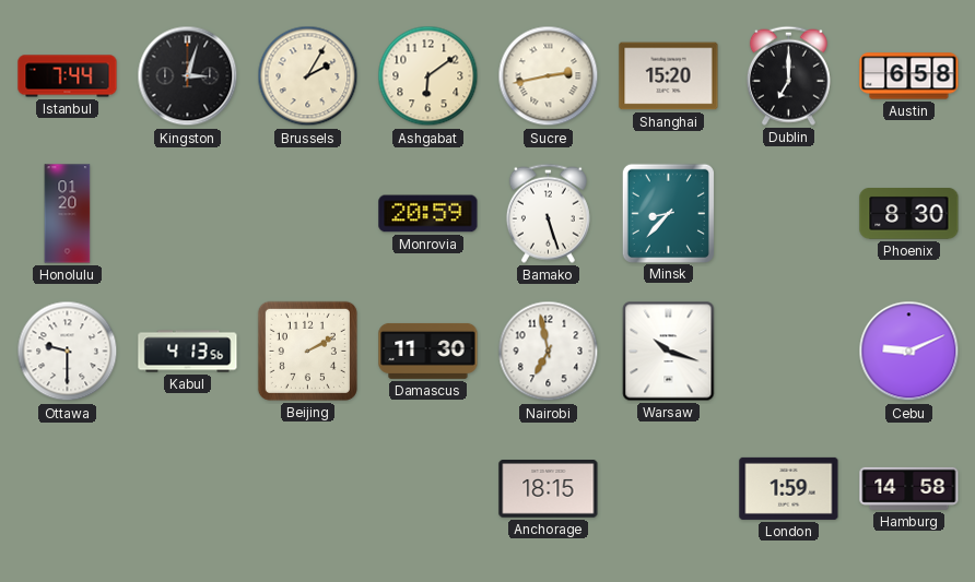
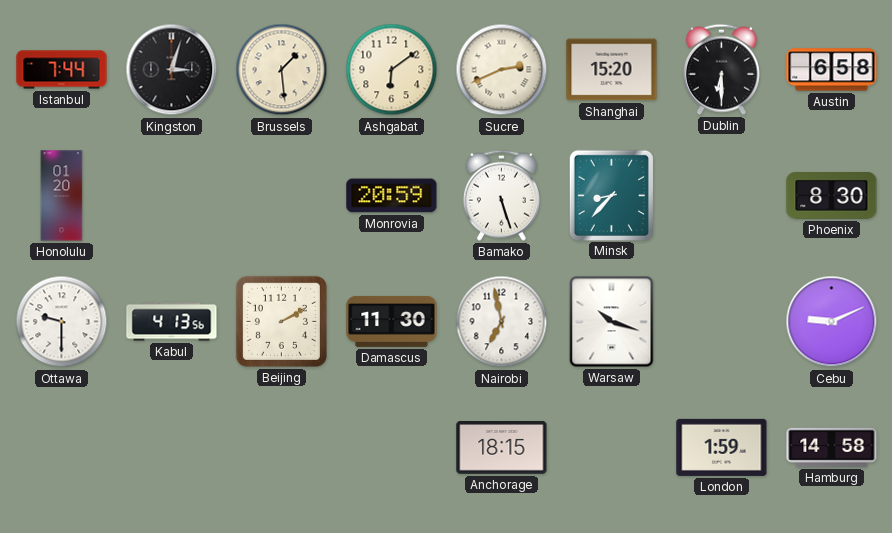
Brussels: 2:05 -> 1:29 (282, 70)
Sucre: 2:43 -> 2:41 (502, 70)
Dublin: 7:00 -> 6:30 (721, 69)
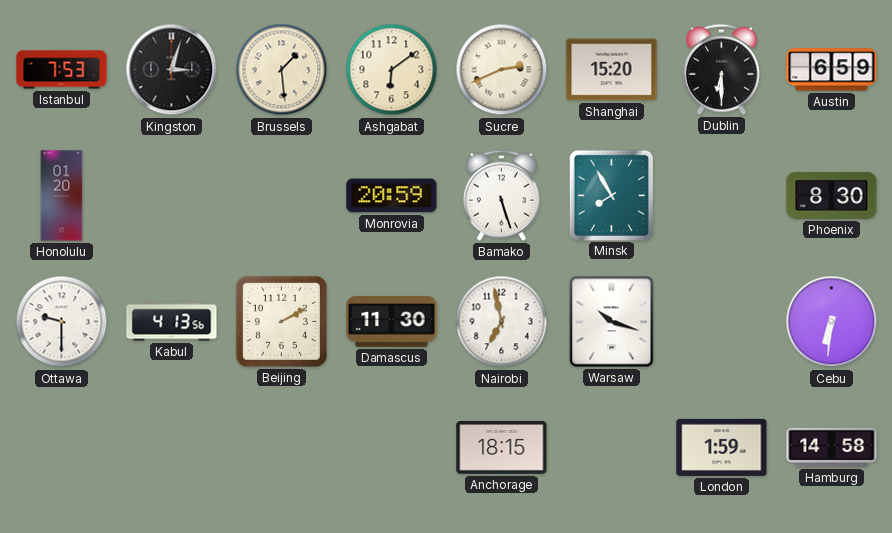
Istanbul: 7:44 -> 7:53 (62, 70)
Austin: 6:58 -> 6:59 (832, 70)
Minsk: 8:37 -> 7:55 (611, 195)
Cebu: 9:11 -> 6:31 (832, 322)
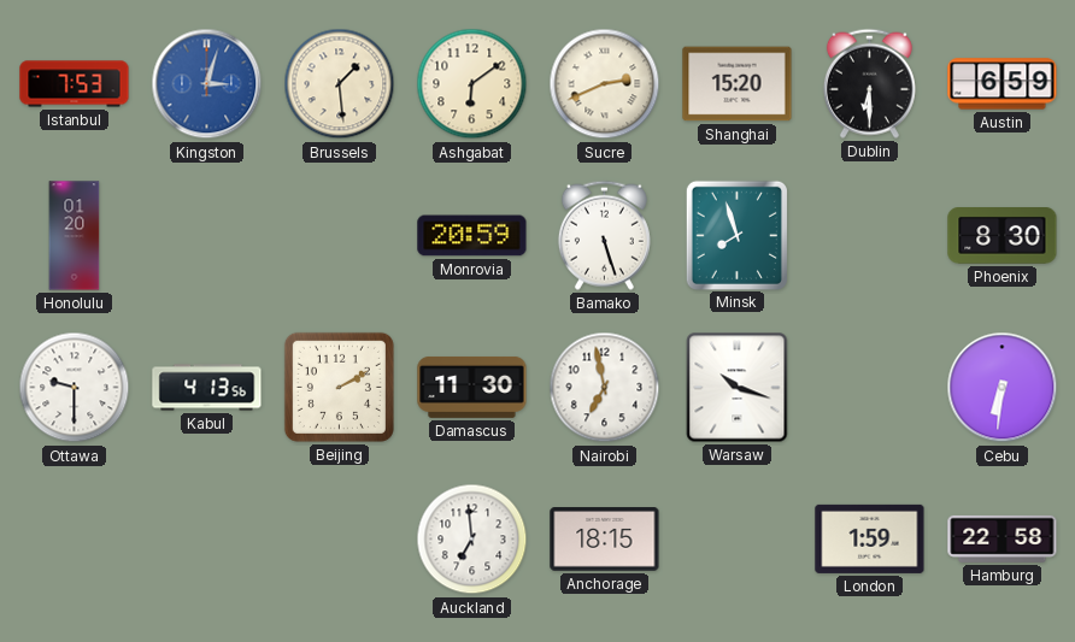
Kingston dial: black -> blue (207, 84)
Minsk: 7:55 -> 7:57 (736, 235)
Auckland: none -> 6:59 (472, 540)
Hamburg: 14:58 -> 22:58 (1003, 538)
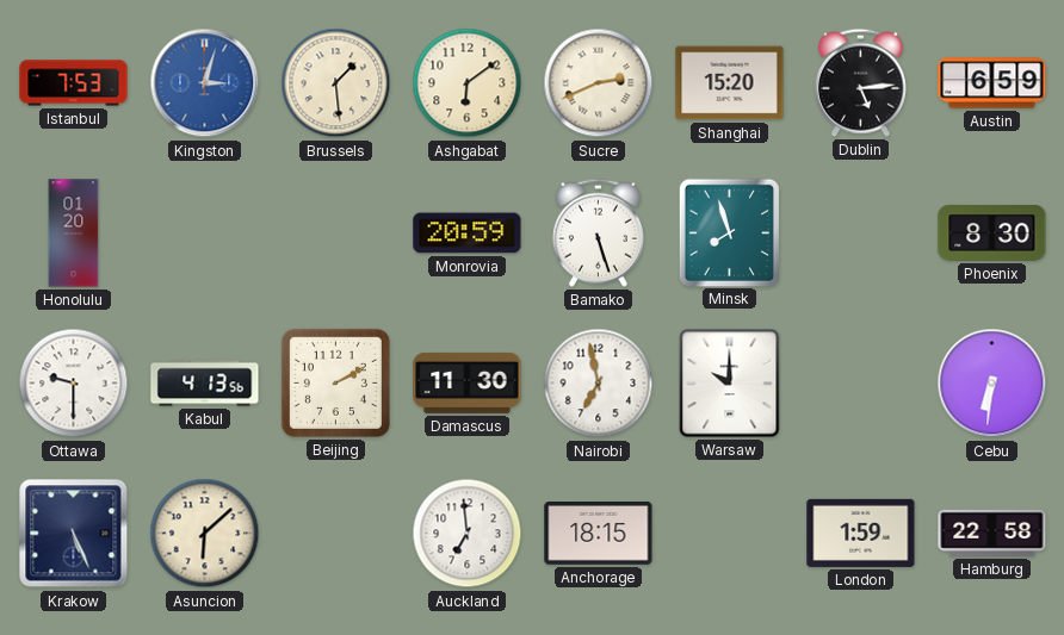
Dublin: 6:30 -> 5:14 (860, 82)
Warsaw: 10:18 -> 10:00 (730, 384)
Krakow: none -> 5:26 (74, 534)
Asuncion: none -> 6:08 (205, 534)
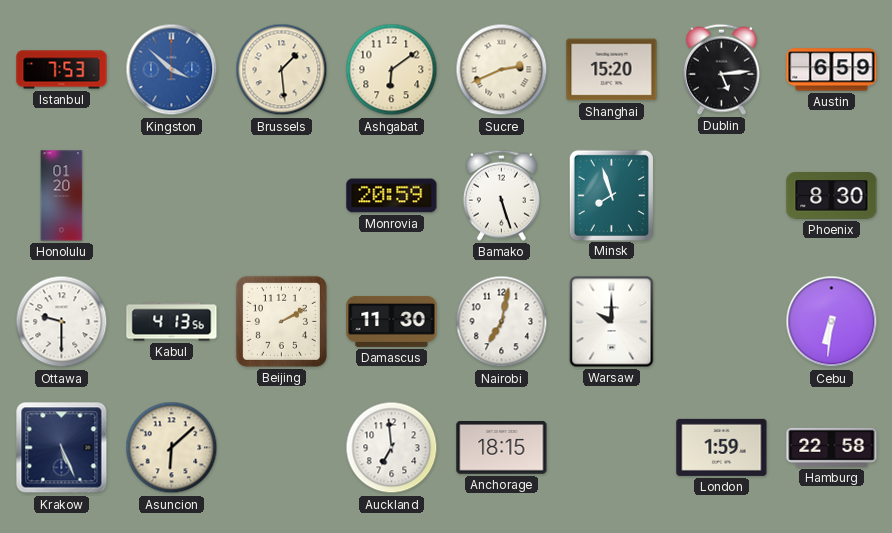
Kingston: 3:03 -> 3:52 (172, 70)
Nairobi: 6:58 -> 7:02 (502, 322)
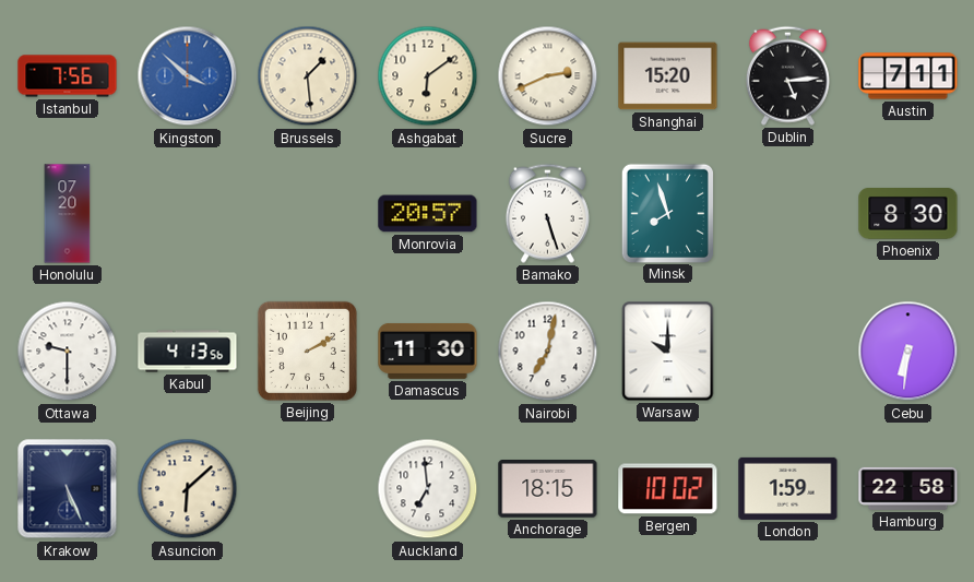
Istanbul: 7:53 -> 7:56 (68, 76)
Austin: 6:59 -> 7:11 (908, 76)
Honolulu: 01:20 -> 07:20 (68, 214)
Monrovia: 20:59 -> 20:57 (428, 214)
Bergen: none -> 10:02 (668, 489)
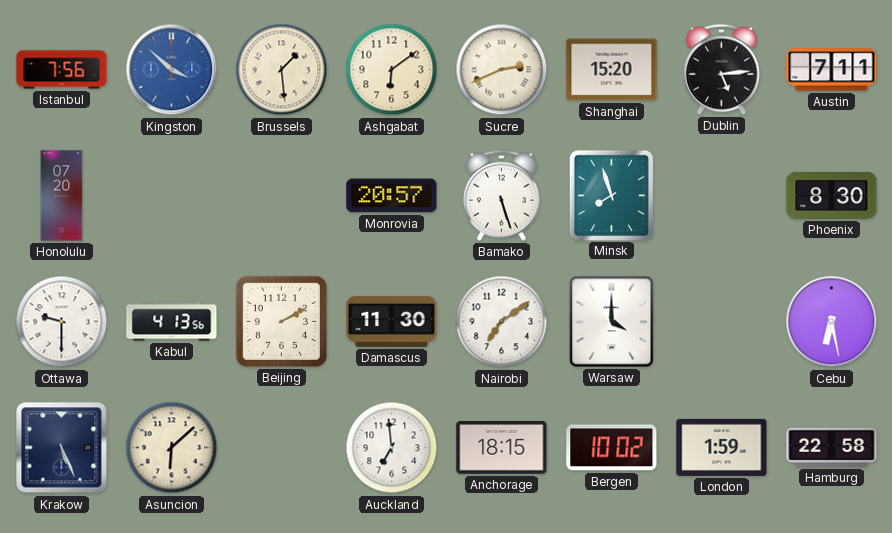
Nairobi: 7:02 -> 7:09 (502, 322)
Warsaw: 10:00 -> 4:00 (612, 322)
Cebu: 6:31 -> 6:28 (832, 322)
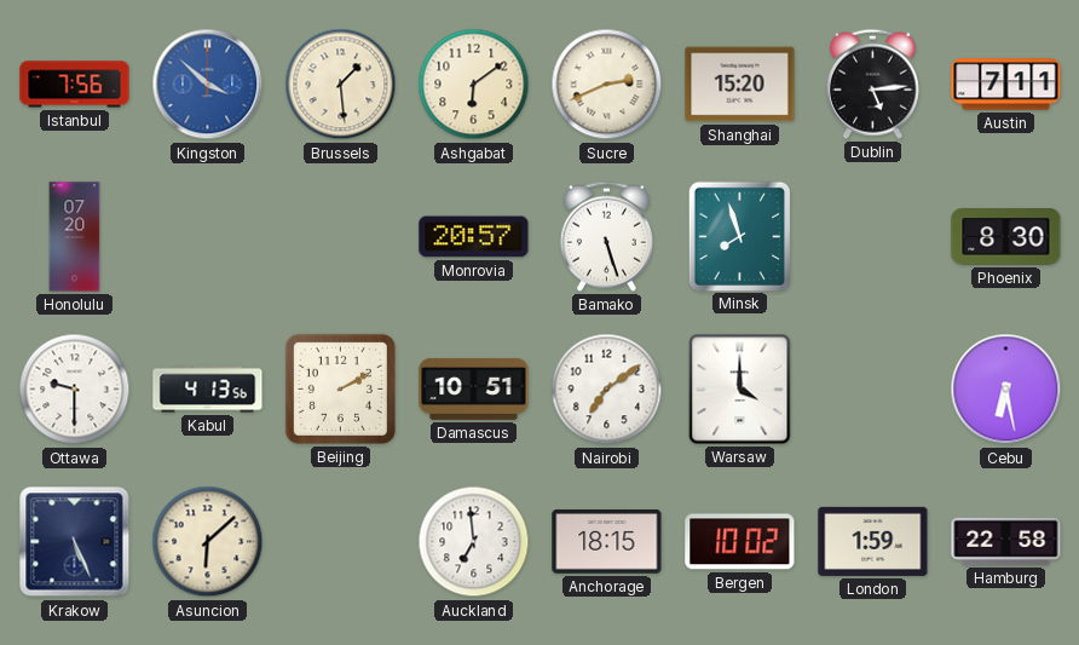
Damascus: 11:30 -> 10:51 (474, 388)
